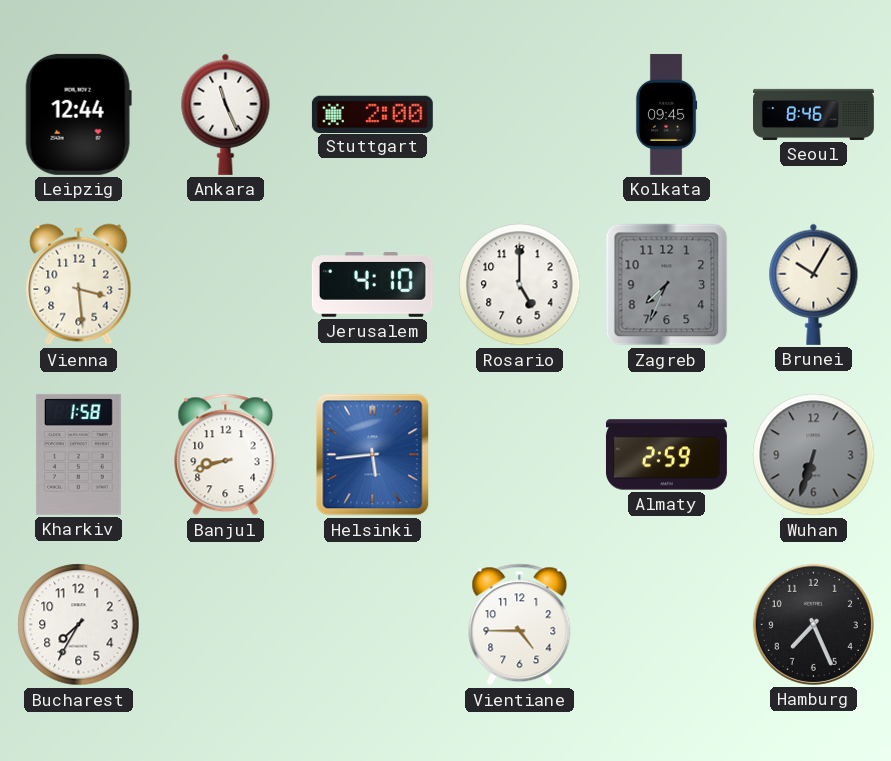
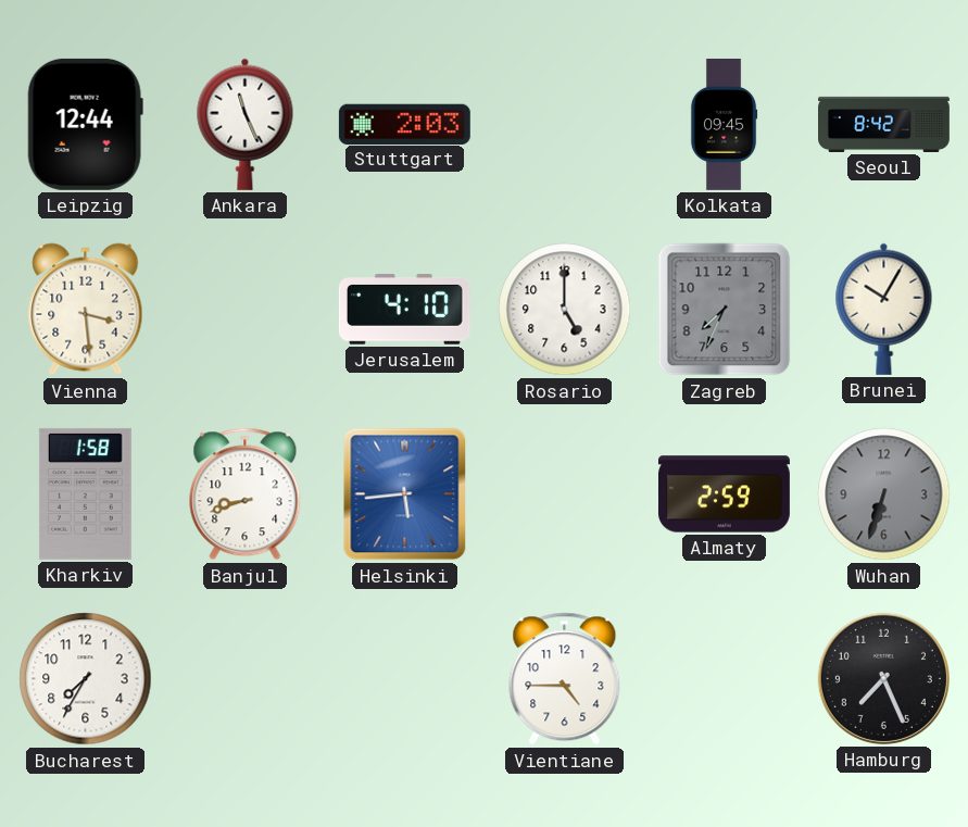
Stuttgart: 2:00 -> 2:03 (404, 124)
Seoul: 8:46 -> 8:42 (884, 124)
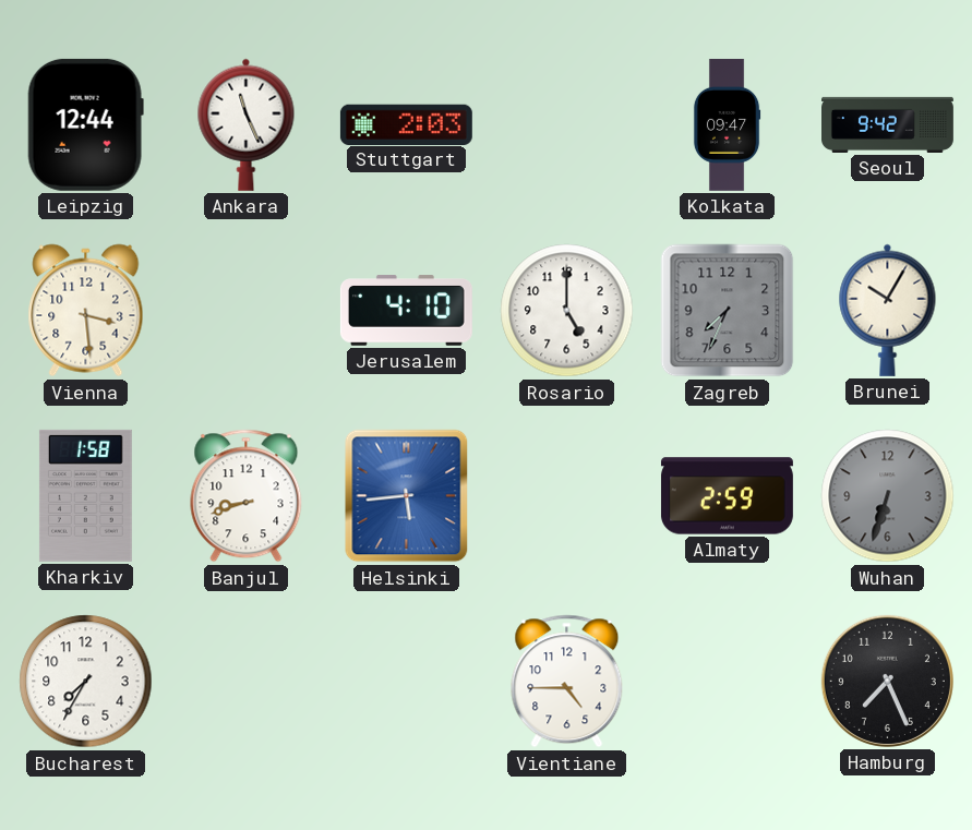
Kolkata: 09:45 -> 09:47 (727, 124)
Seoul: 8:42 -> 9:42 (888, 124)
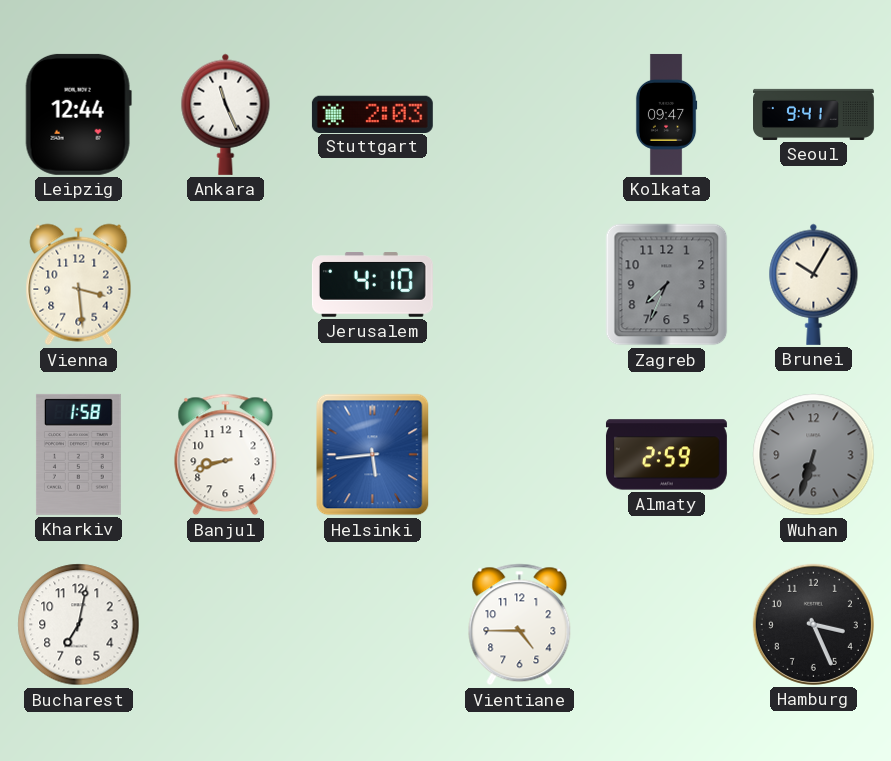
Seoul: 9:42 -> 9:41 (814, 114)
Rosario: 5:00 -> none (567, 311)
Bucharest: 7:35 -> 7:02 (79, 625)
Hamburg: 7:26 -> 3:26 (813, 624)
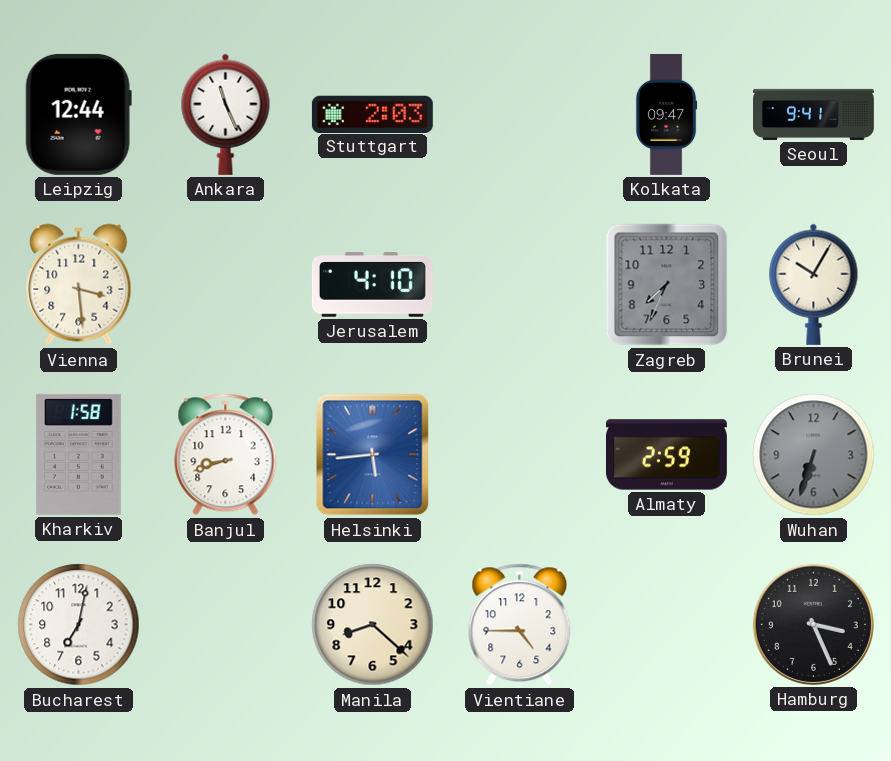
Manila: none -> 8:22 (373, 625)
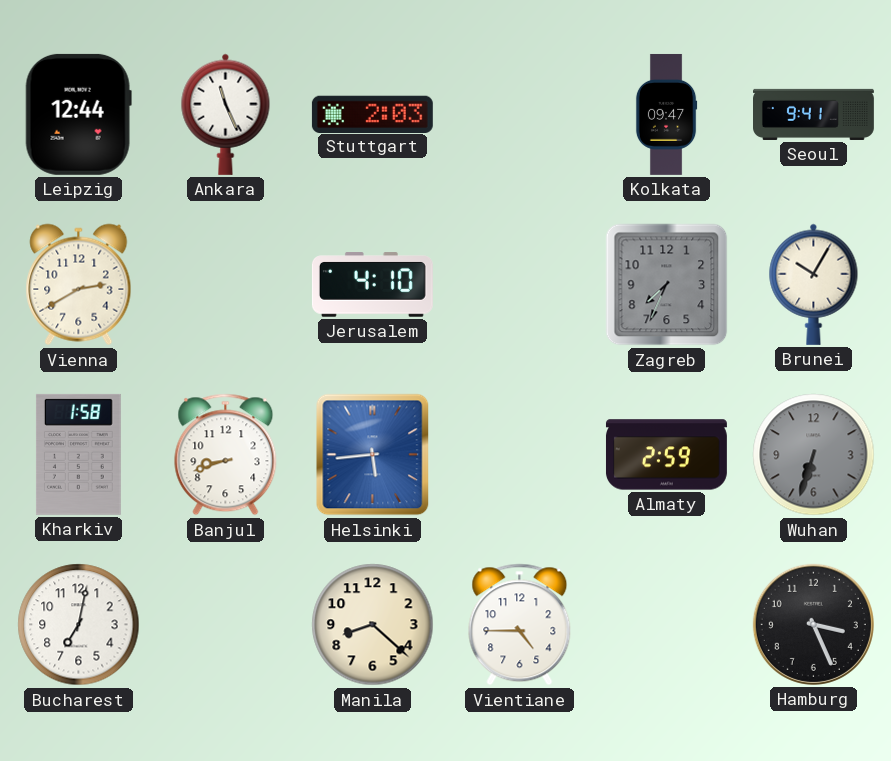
Vienna: 3:29 -> 2:40 (79, 285)
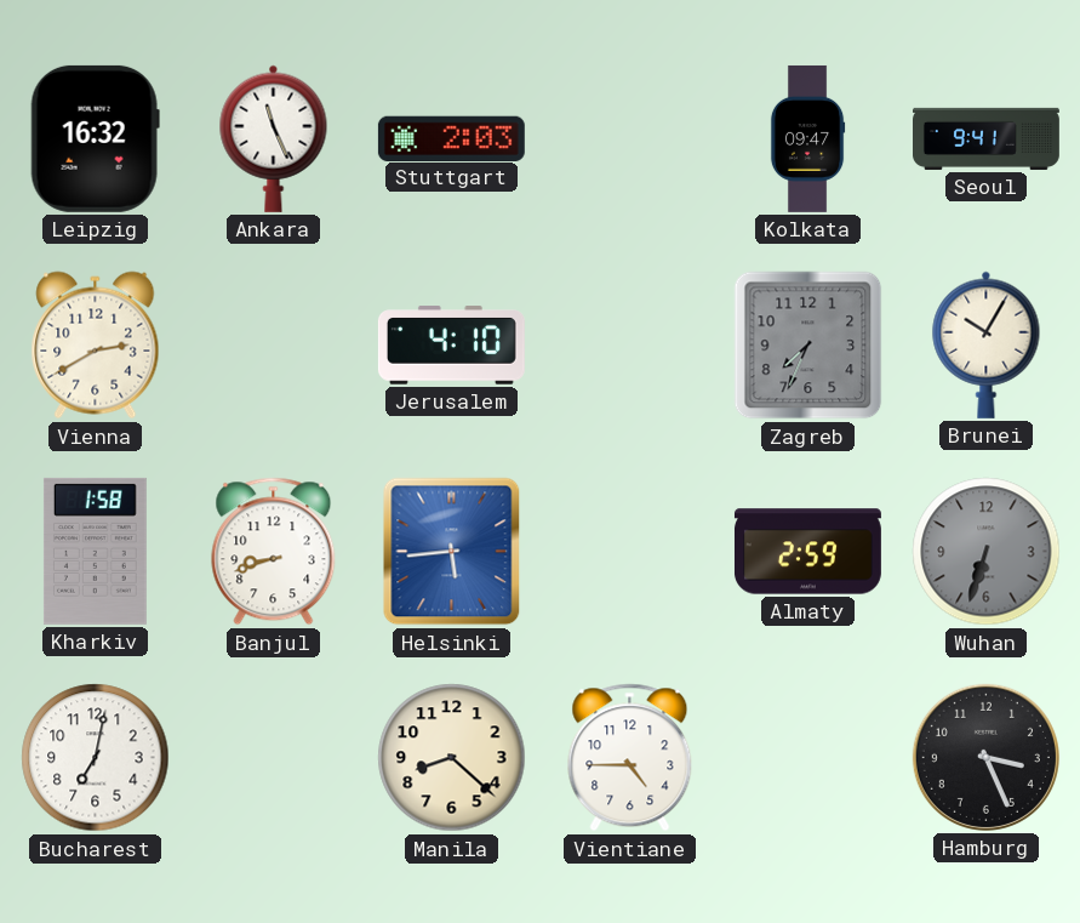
Leipzig: 12:44 -> 16:32 (95, 138)
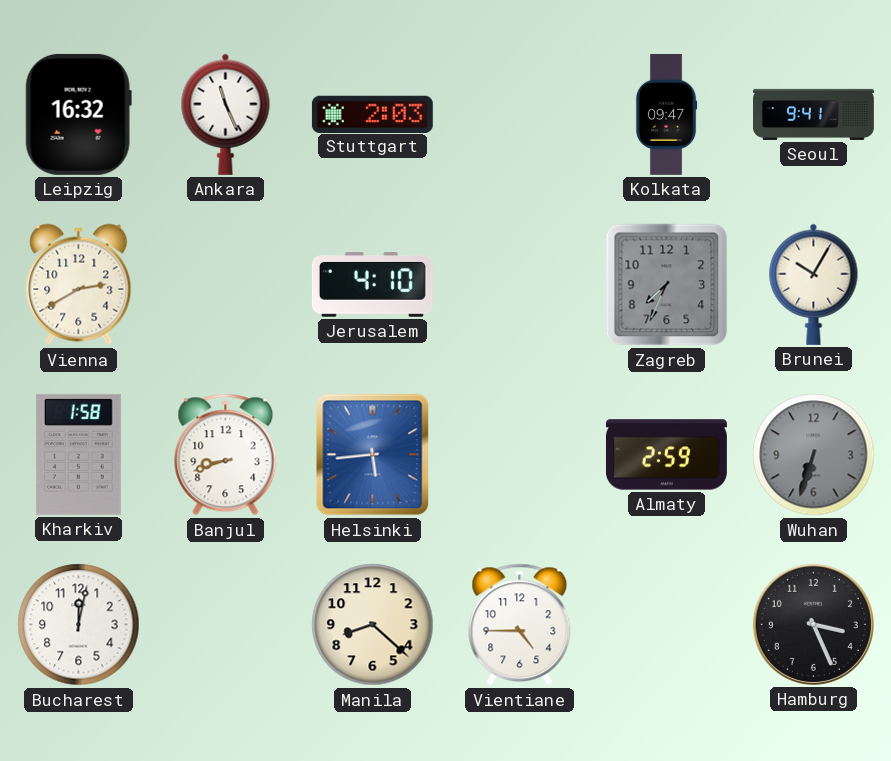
Bucharest: 7:02 -> 12:02 (79, 625)
